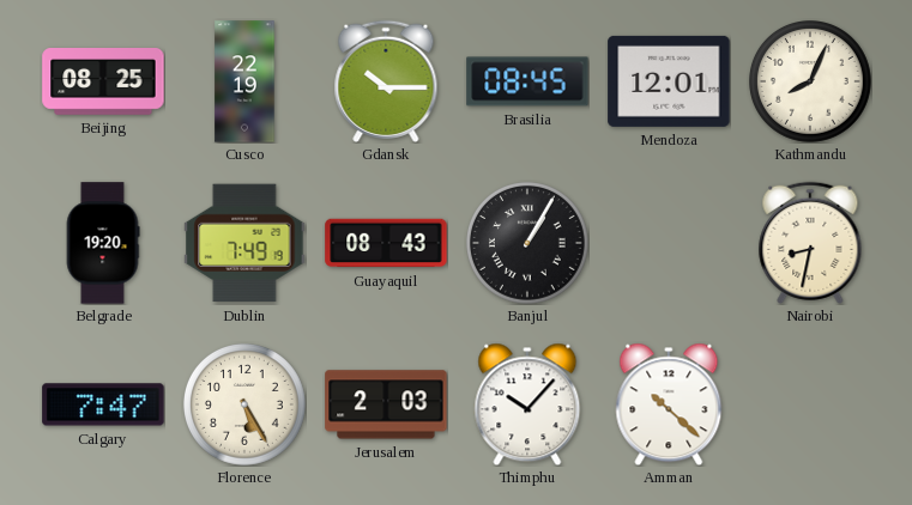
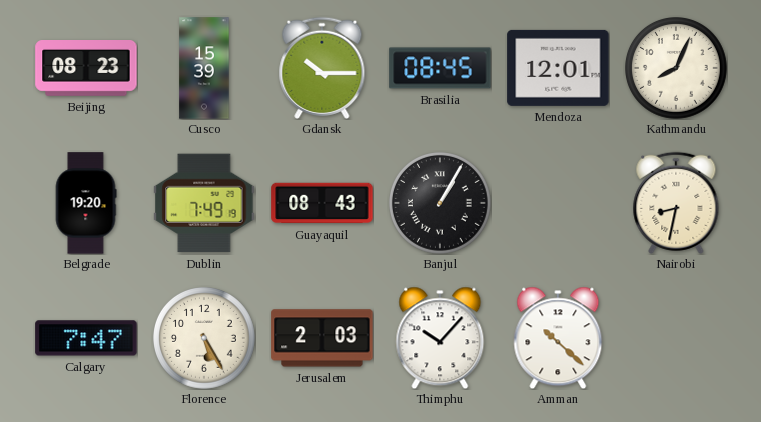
Beijing: 08:25 -> 08:23 (86, 69)
Cusco: 22:19 -> 15:39 (204, 68)
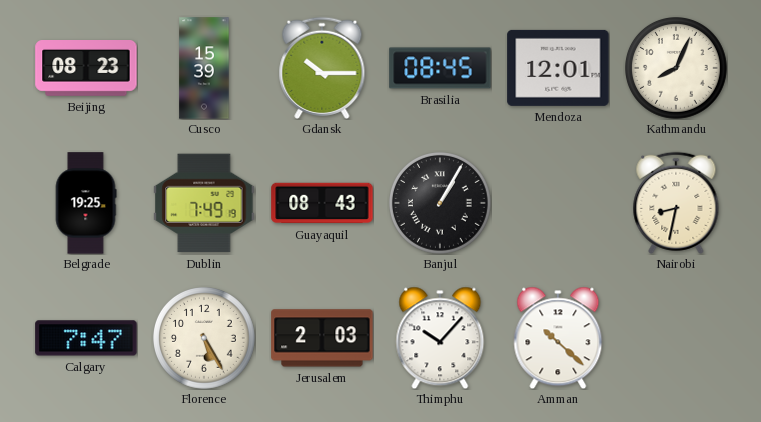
Belgrade: 19:20 -> 19:25 (86, 203)
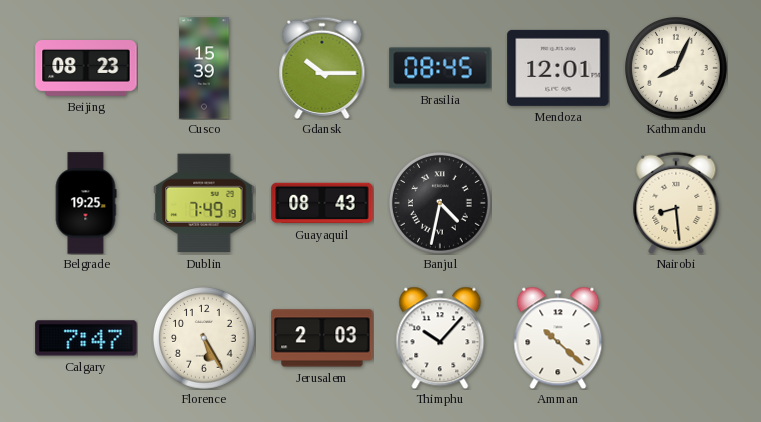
Banjul: 1:05 -> 4:32 (441, 204)
Nairobi: 8:32 -> 8:29 (676, 203)
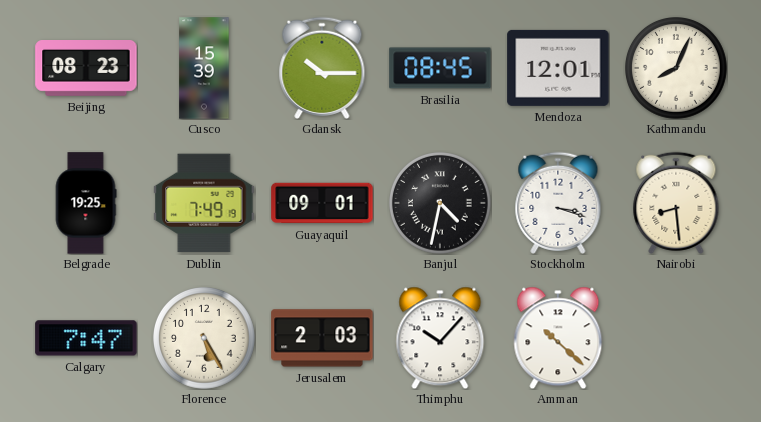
Guayaquil: 08:43 -> 09:01 (322, 203)
Stockholm: none -> 3:18 (558, 203)
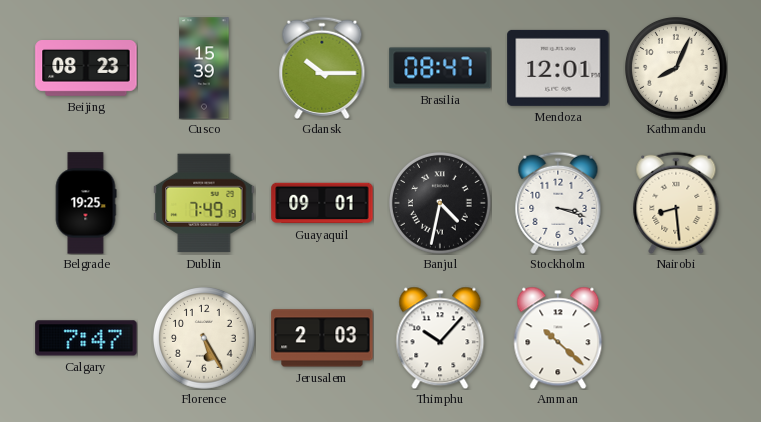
Brasilia: 08:45 -> 08:47 (440, 68)
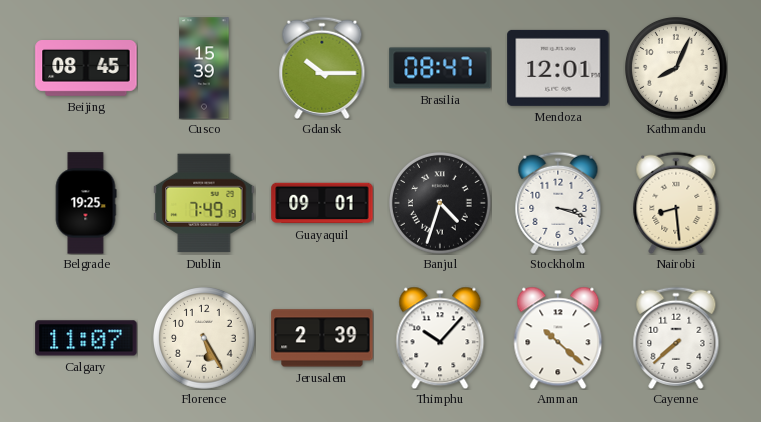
Beijing: 08:23 -> 08:45 (86, 69)
Banjul: 4:32 -> 4:33 (441, 204)
Calgary: 7:47 -> 11:07 (86, 338)
Jerusalem: 2:03 -> 2:39 (322, 338)
Cayenne: none -> 7:38 (676, 338)
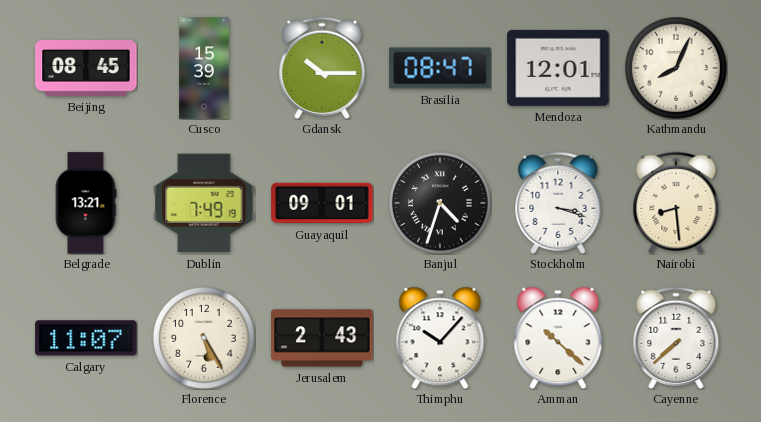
Belgrade: 19:25 -> 13:21 (86, 203)
Jerusalem: 2:39 -> 2:43 (322, 338)
